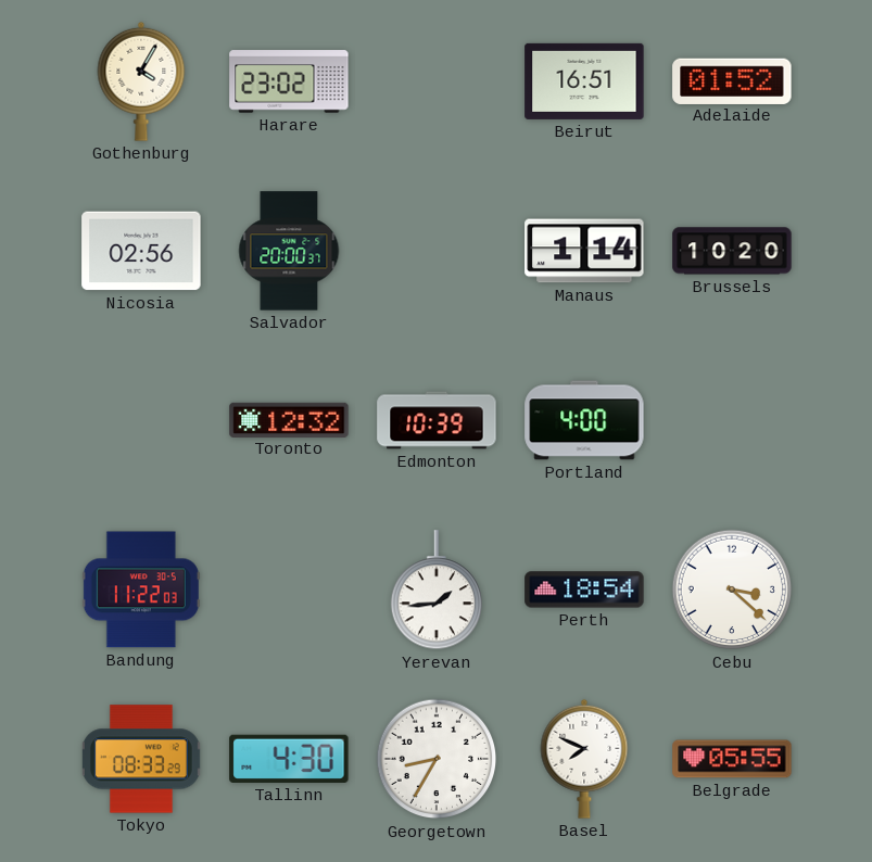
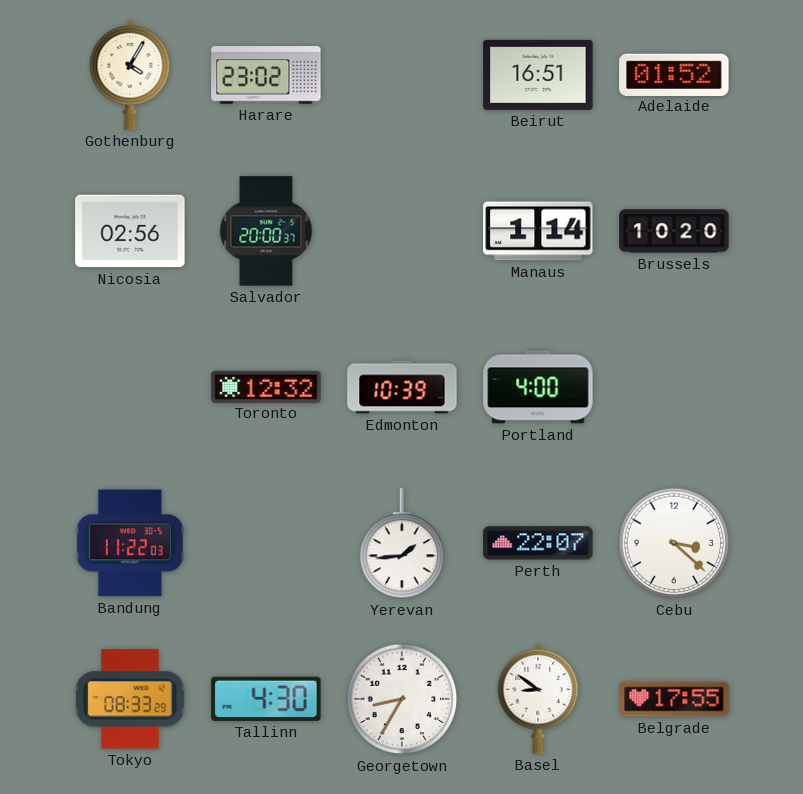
Perth: 18:54 -> 22:07 (538, 543)
Basel: 7:49 -> 8:51 (538, 699)
Belgrade: 05:55 -> 17:55 (674, 699)
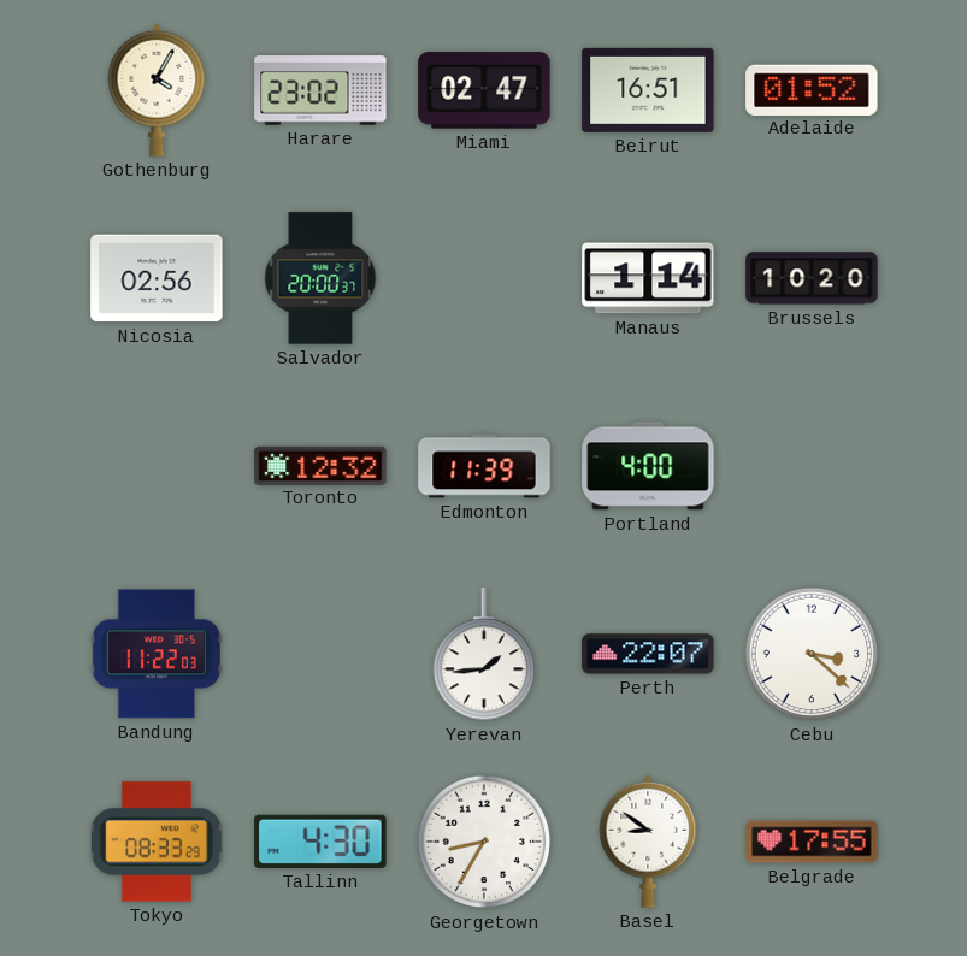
Miami: none -> 02:47 (484, 90)
Edmonton: 10:39 -> 11:39 (484, 466)
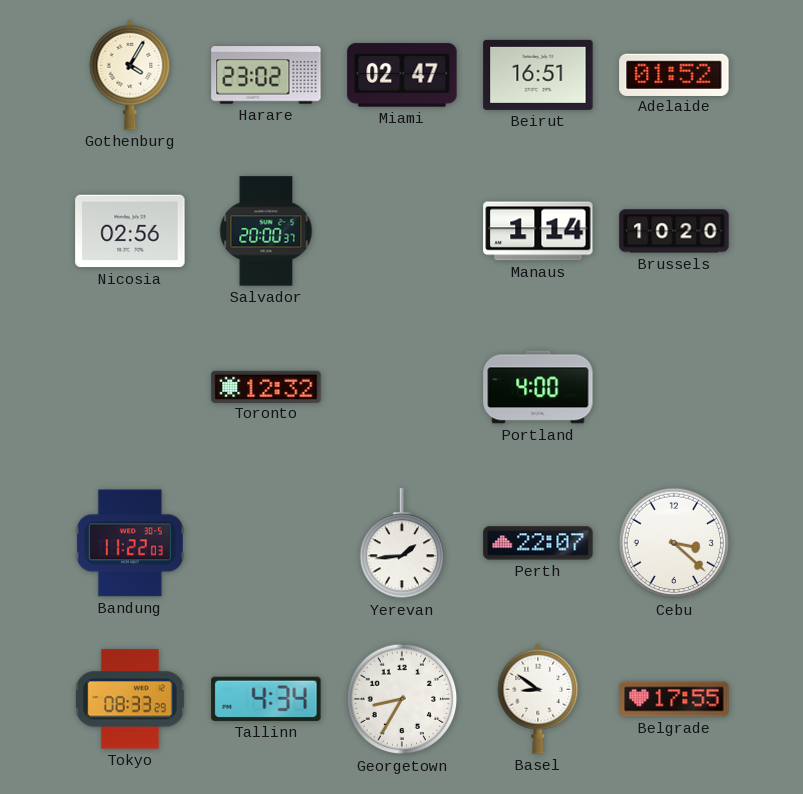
Edmonton: 11:39 -> none (484, 466)
Tallinn: 4:30 -> 4:34 (266, 699)
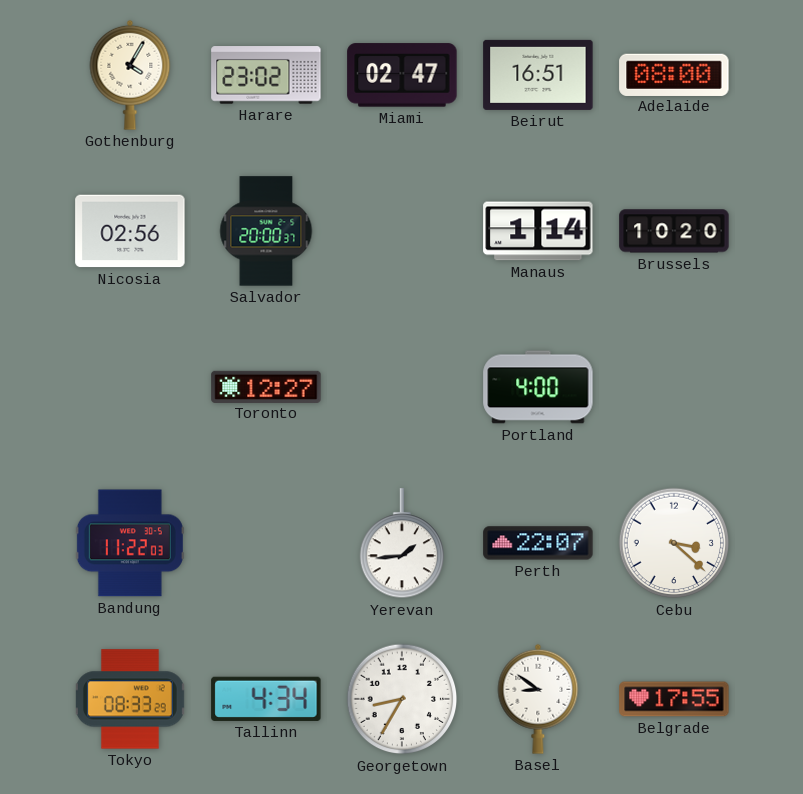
Adelaide: 01:52 -> 08:00 (674, 74)
Toronto: 12:32 -> 12:27 (266, 386)
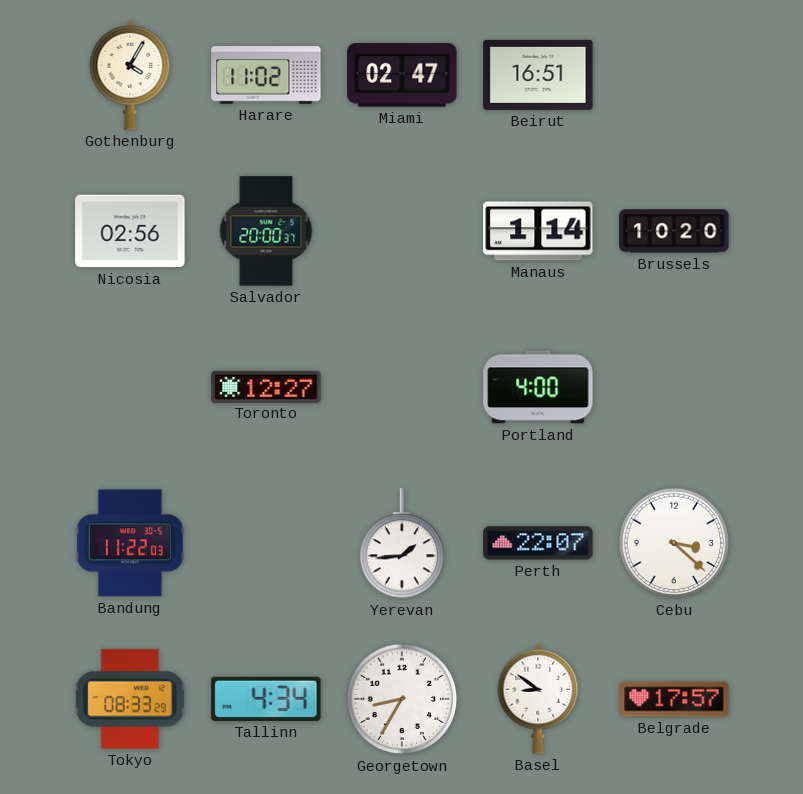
Harare: 23:02 -> 11:02 (266, 75)
Adelaide: 08:00 -> none (674, 74)
Belgrade: 17:55 -> 17:57 (674, 699)
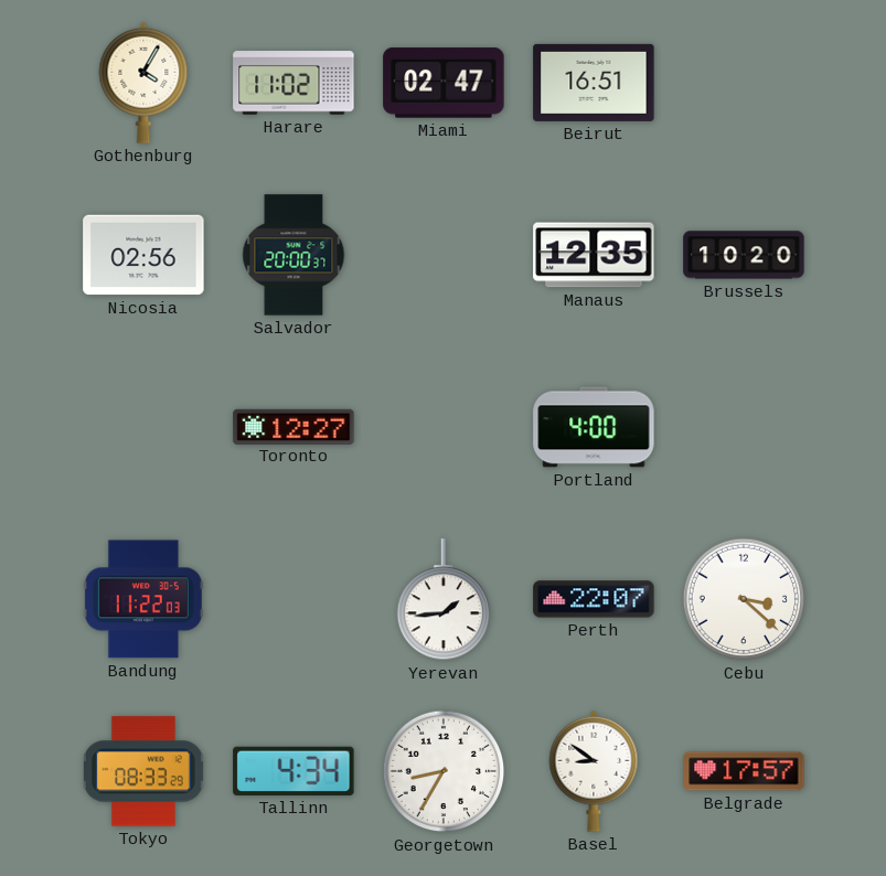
Manaus: 1:14 -> 12:35 (594, 255)
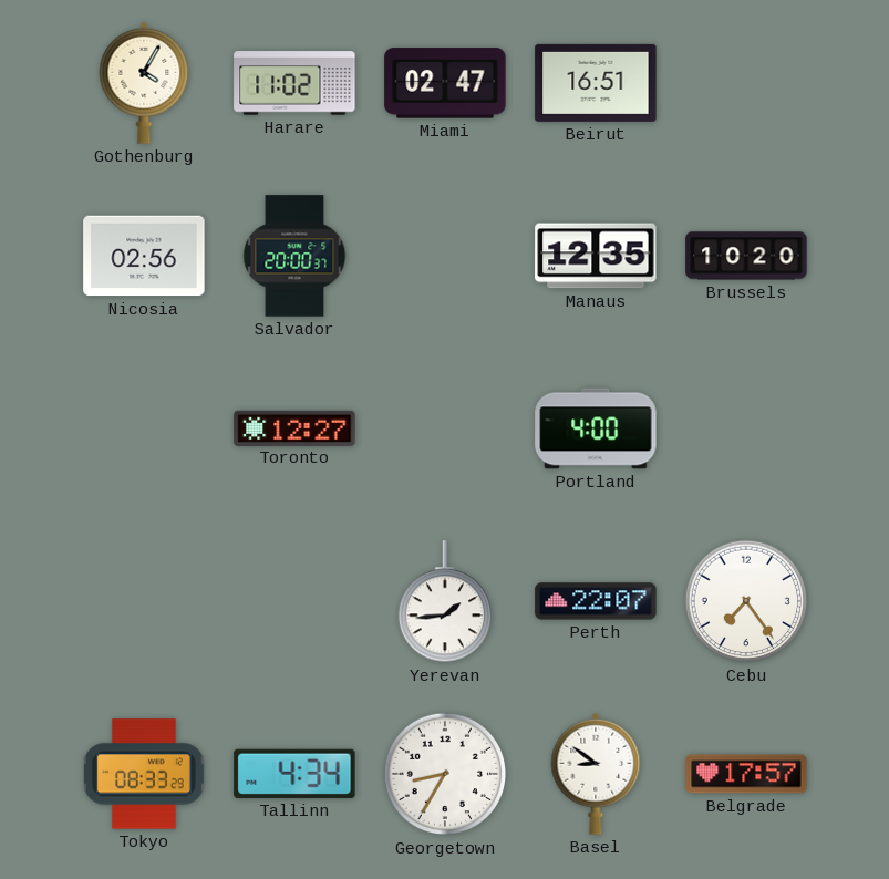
Bandung: 11:22 -> none (143, 599)
Cebu: 3:22 -> 7:24 (746, 601)
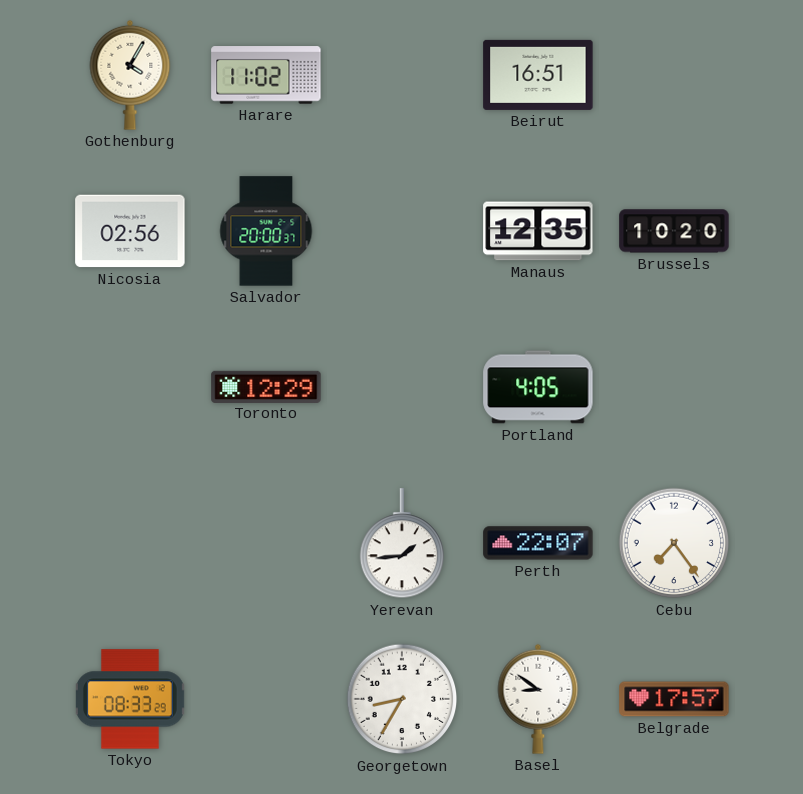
Miami: 02:47 -> none (445, 83)
Toronto: 12:27 -> 12:29 (266, 386)
Portland: 4:00 -> 4:05 (538, 387)
Tallinn: 4:34 -> none (294, 774)
